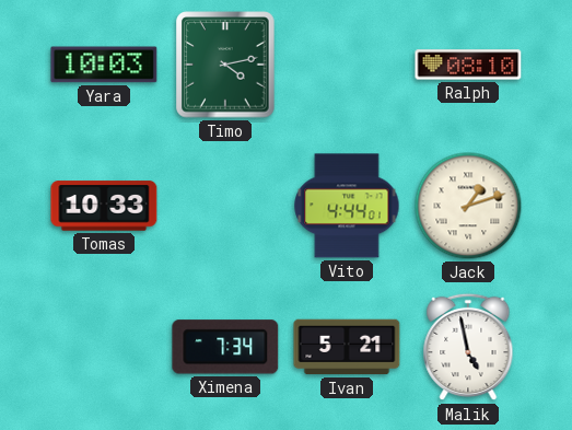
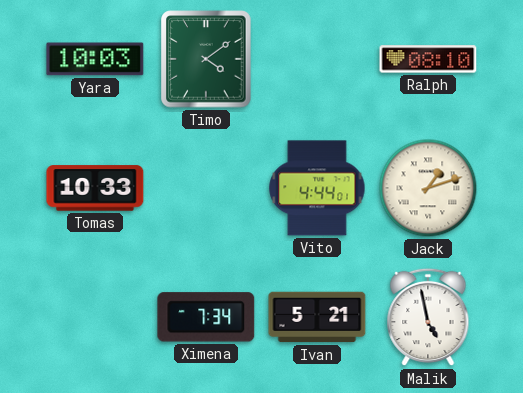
Timo: 4:13 -> 4:09 (206, 59)
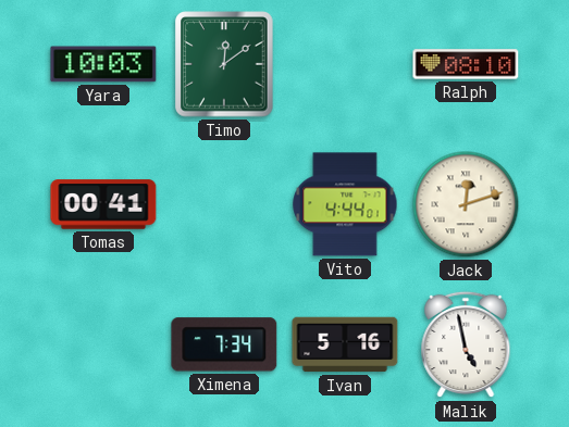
Timo: 4:09 -> 12:09 (224, 64)
Tomas: 10:33 -> 00:41 (103, 204)
Jack: 1:12 -> 12:12 (466, 204)
Ivan: 5:21 -> 5:16 (345, 344)
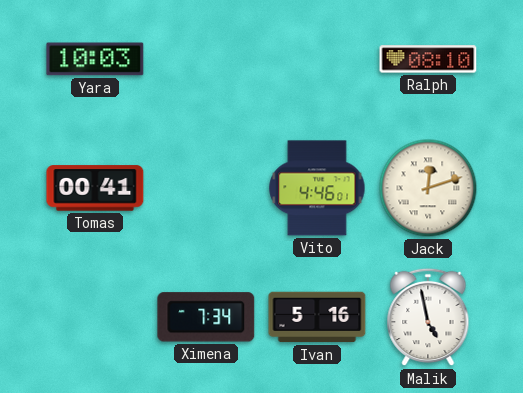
Timo: 12:09 -> none (224, 64)
Vito: 4:44 -> 4:46 (317, 188)
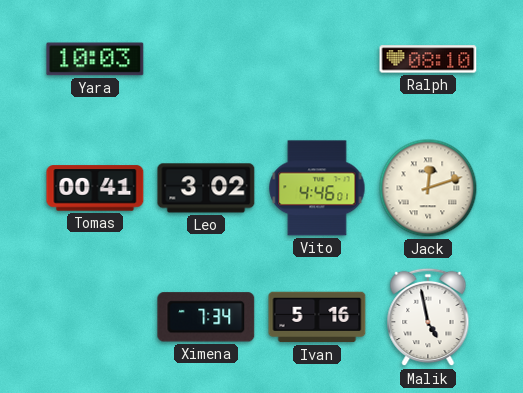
Leo: none -> 3:02 (206, 188)
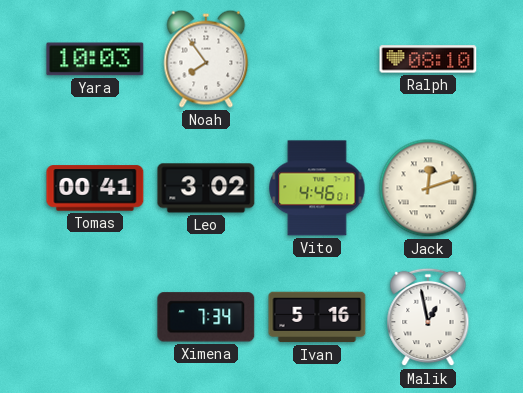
Noah: none -> 7:54 (206, 59)
Malik: 4:58 -> 12:58 (428, 317)
